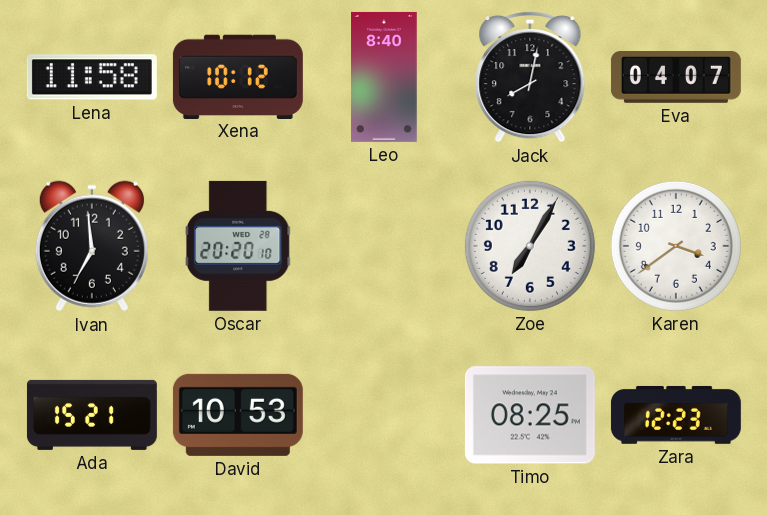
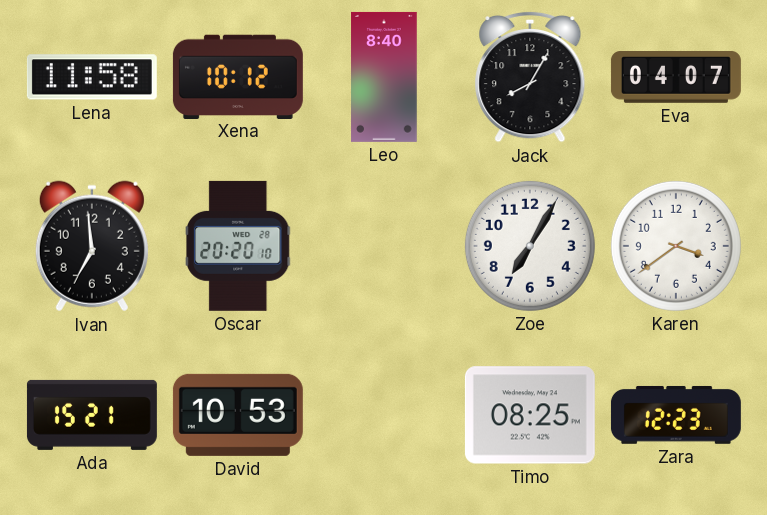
Jack: 8:02 -> 8:05 (530, 77)
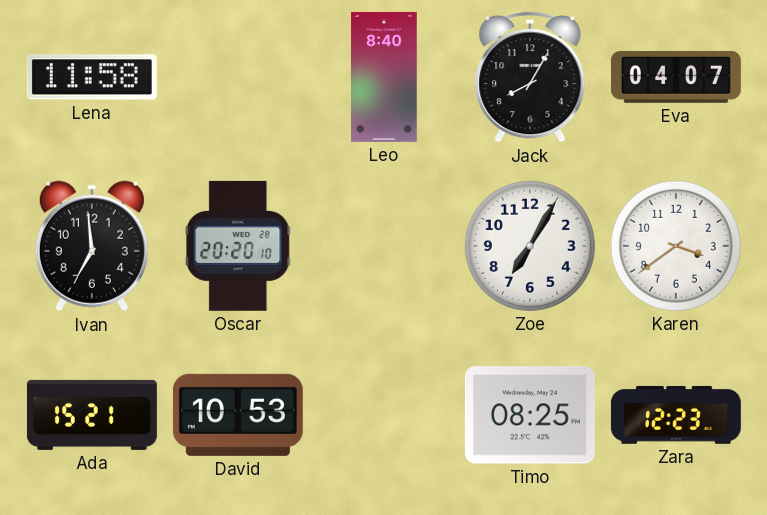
Xena: 10:12 -> none (238, 76)
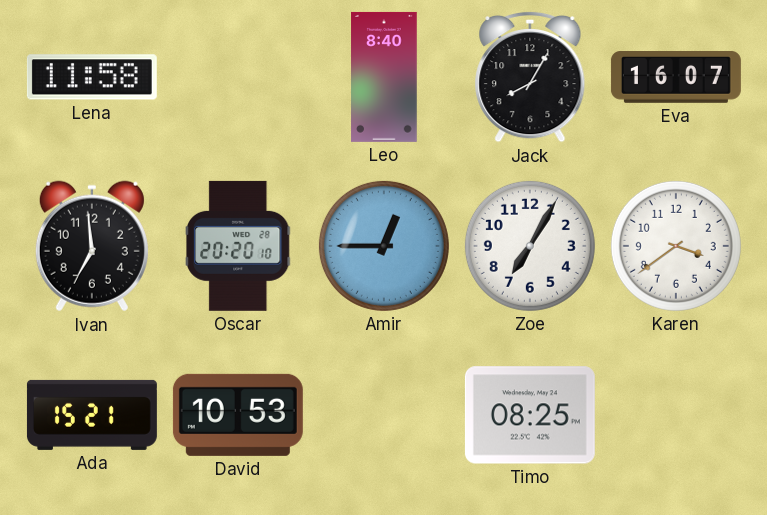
Eva: 04:07 -> 16:07 (676, 78)
Amir: none -> 12:45 (384, 246)
Zara: 12:23 -> none (676, 415)
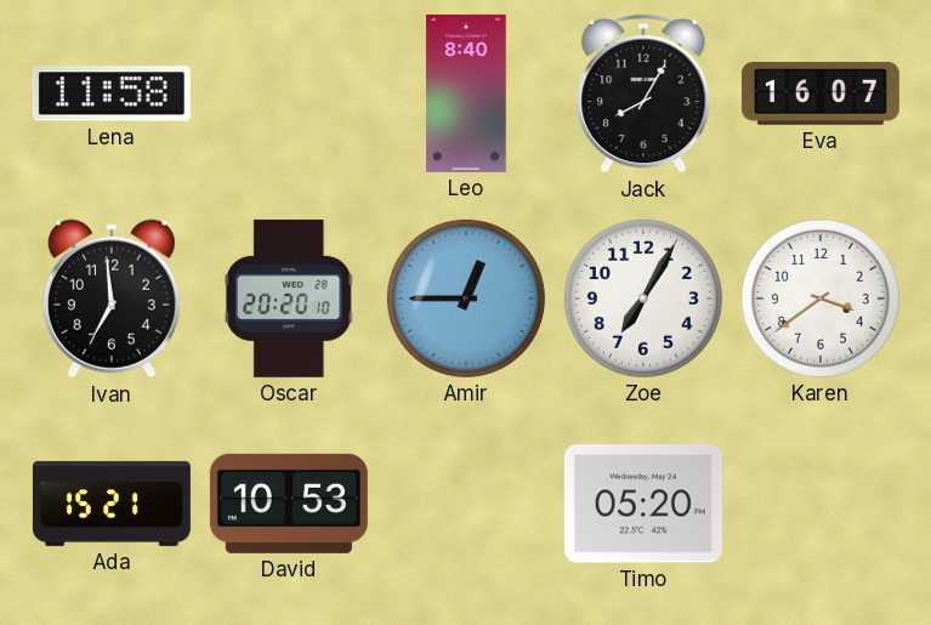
Timo: 08:25 -> 05:20 (643, 504)
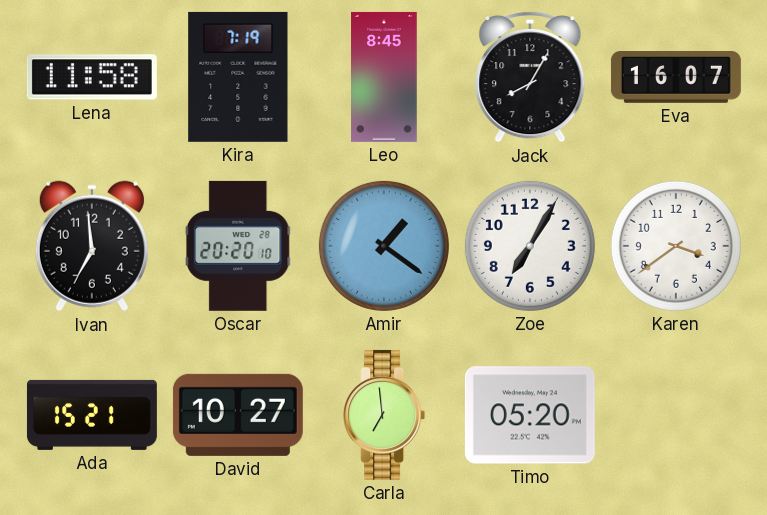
Kira: none -> 7:19 (238, 77)
Leo: 8:40 -> 8:45 (384, 77)
Amir: 12:45 -> 1:21 (384, 246)
David: 10:53 -> 10:27 (238, 415)
Carla: none -> 6:59 (384, 415)
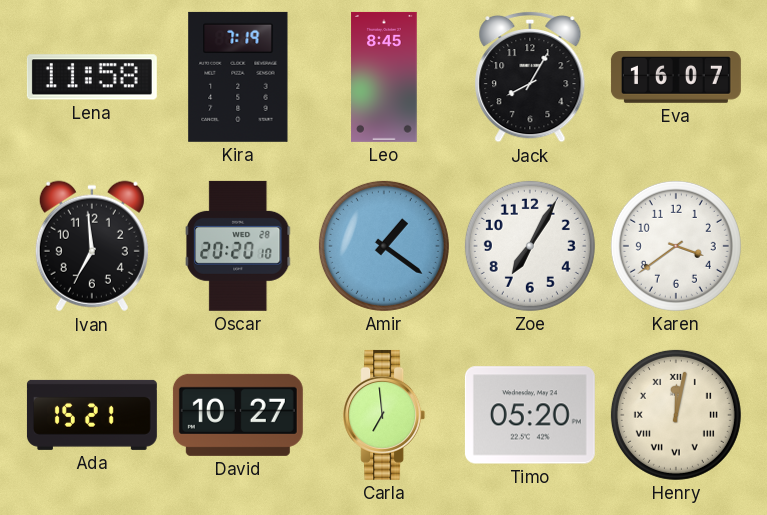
Henry: none -> 12:02 (676, 415)
